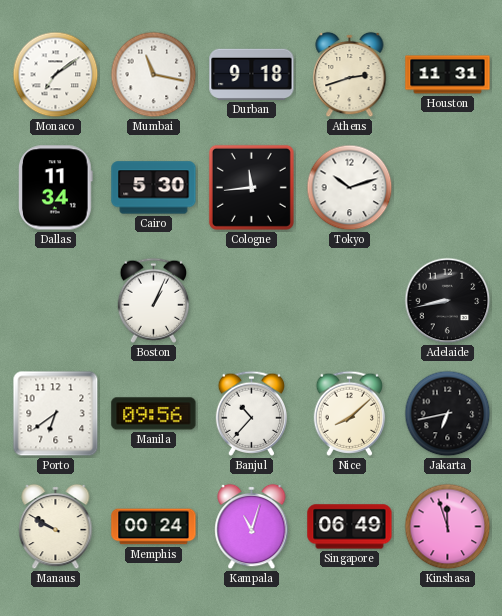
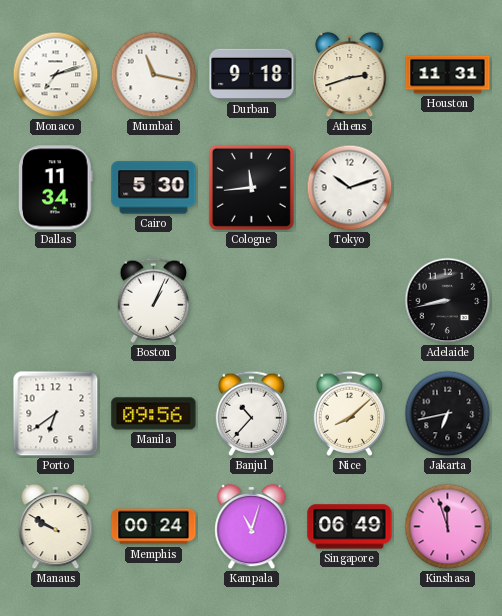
Monaco: 7:09 -> 7:12 (56, 75)
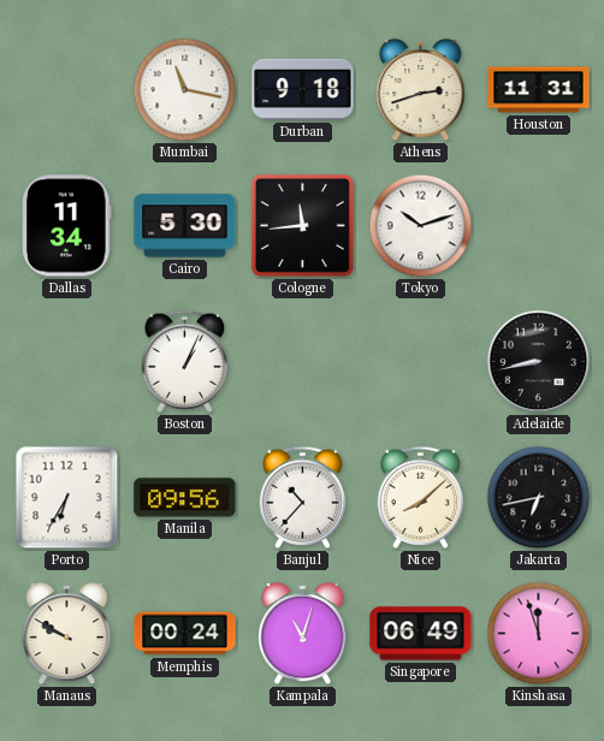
Monaco: 7:12 -> none (56, 75)
Porto: 6:39 -> 6:35 (67, 498)
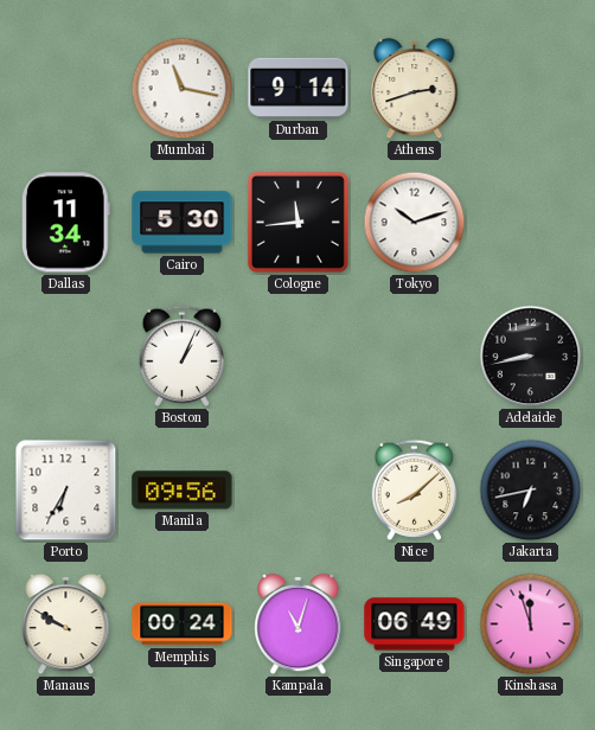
Durban: 9:18 -> 9:14 (299, 88)
Houston: 11:31 -> none (539, 90)
Banjul: 10:37 -> none (303, 497)
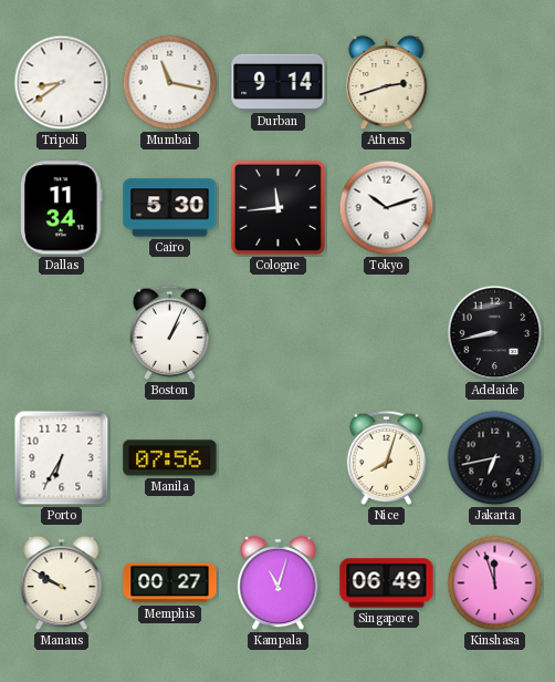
Tripoli: none -> 8:39 (62, 83)
Manila: 09:56 -> 07:56 (170, 458)
Nice: 8:08 -> 8:03 (387, 457)
Memphis: 00:24 -> 00:27 (170, 583)
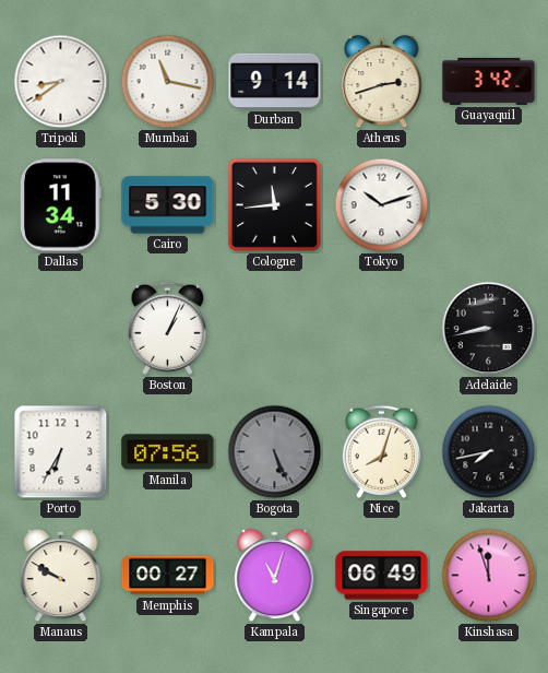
Guayaquil: none -> 3:42 (489, 81)
Bogota: none -> 5:26 (275, 452)
Jakarta: 6:43 -> 7:43 (489, 452)
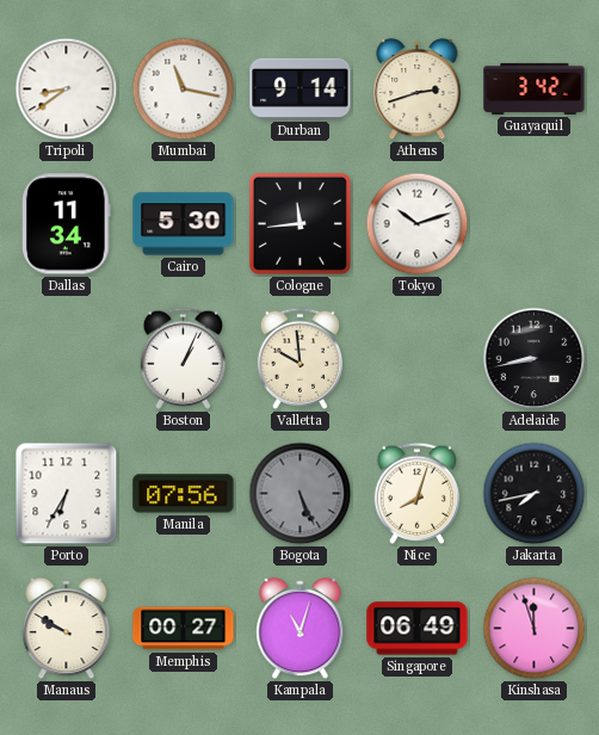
Valletta: none -> 9:59 (301, 358)
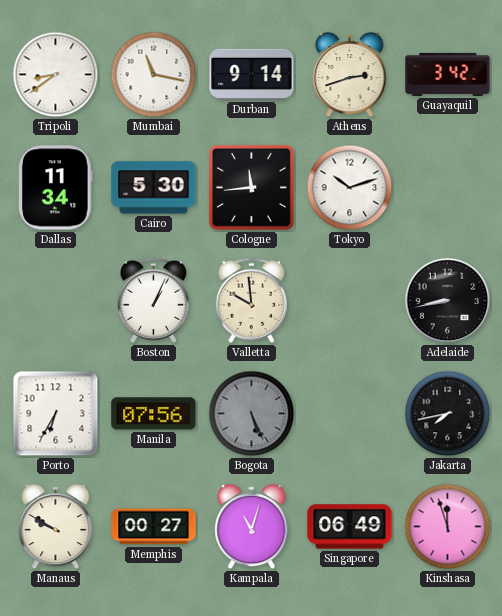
Nice: 8:03 -> none (418, 493)
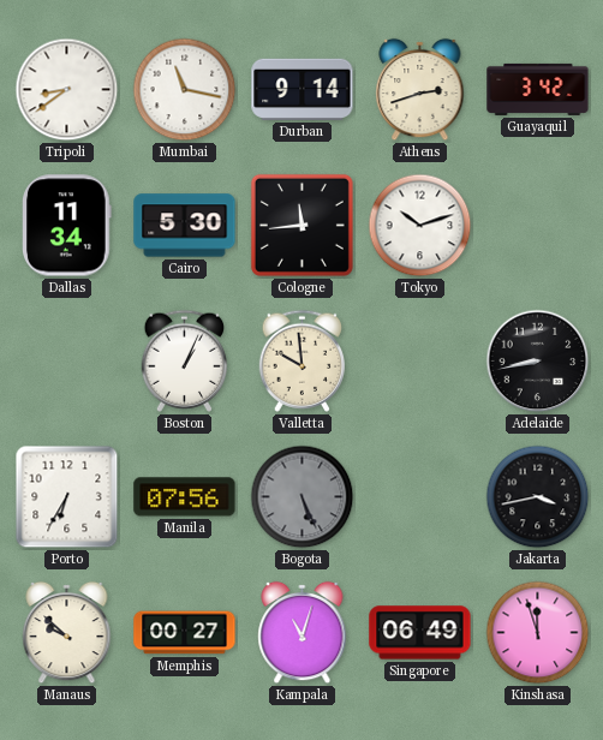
Jakarta: 7:43 -> 3:43 (538, 497)
Manaus: 9:50 -> 9:52 (67, 633)
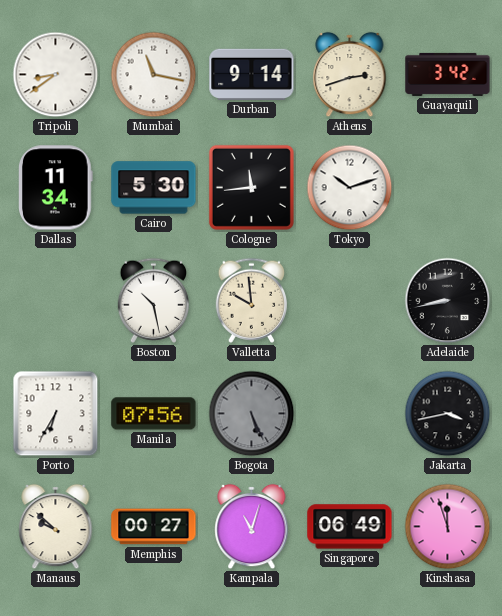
Boston: 1:04 -> 10:28 (154, 300)
